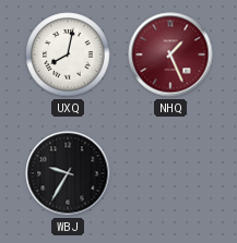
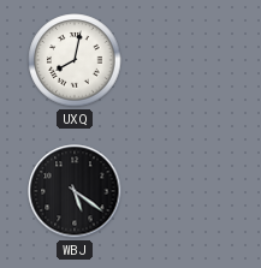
NHQ: 1:26 -> none (170, 54)
WBJ: 9:35 -> 5:21 (75, 191)
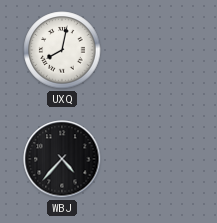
WBJ: 5:21 -> 4:37 (62, 159)
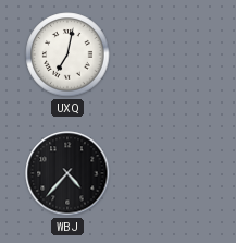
UXQ: 8:02 -> 7:02 (67, 54)
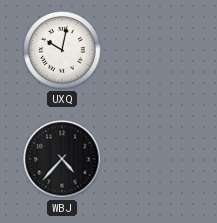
UXQ: 7:02 -> 10:02 (62, 50)
